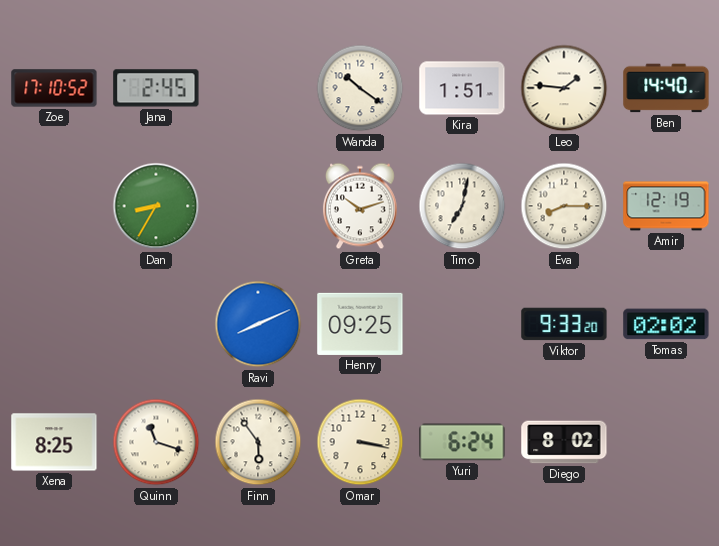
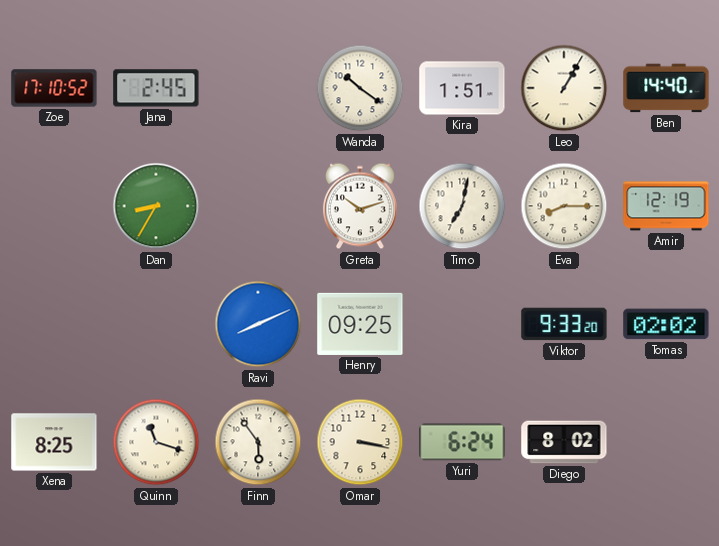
Leo: 1:46 -> 1:05 (564, 88)
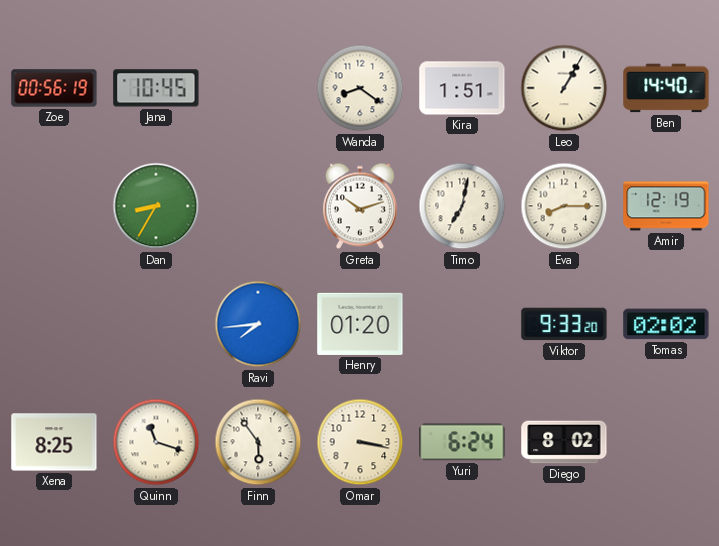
Zoe: 17:10 -> 00:56 (54, 88)
Jana: 2:45 -> 10:45 (156, 88)
Wanda: 10:21 -> 8:21 (360, 88)
Ravi: 8:11 -> 7:44 (258, 324)
Henry: 09:25 -> 01:20 (360, 324)
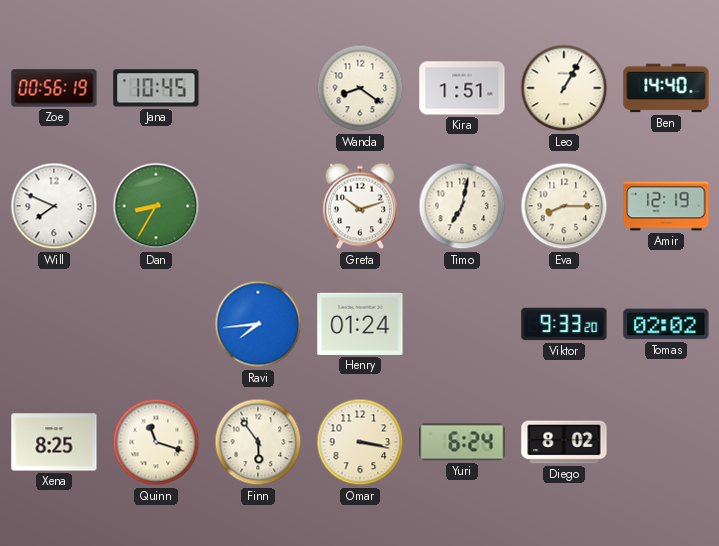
Will: none -> 7:49 (54, 206)
Henry: 01:20 -> 01:24 (360, 324)
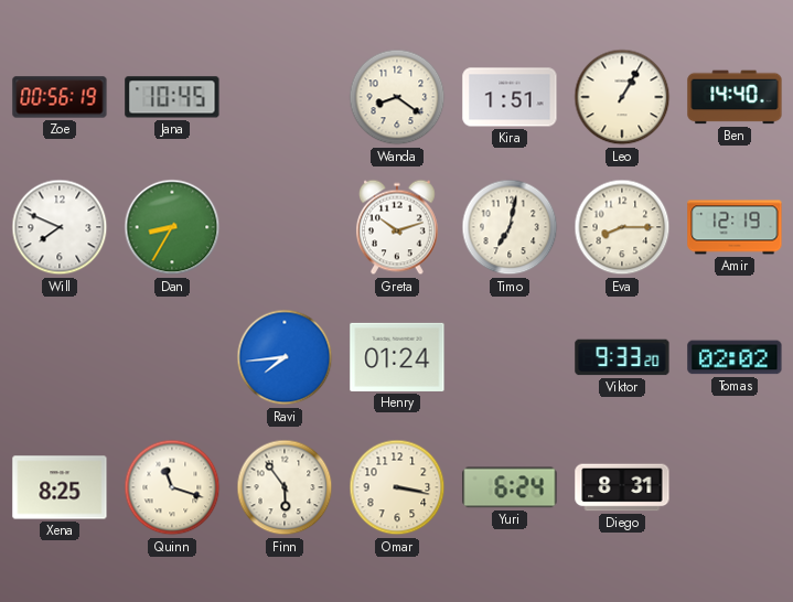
Diego: 8:02 -> 8:31 (622, 487)
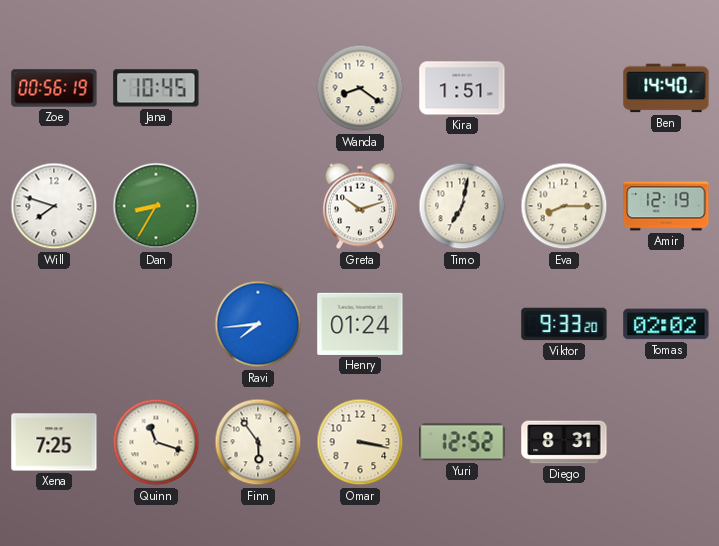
Leo: 1:05 -> none (622, 97)
Will: 7:49 -> 7:48 (54, 206)
Xena: 8:25 -> 7:25 (54, 442)
Yuri: 6:24 -> 12:52 (462, 442)
